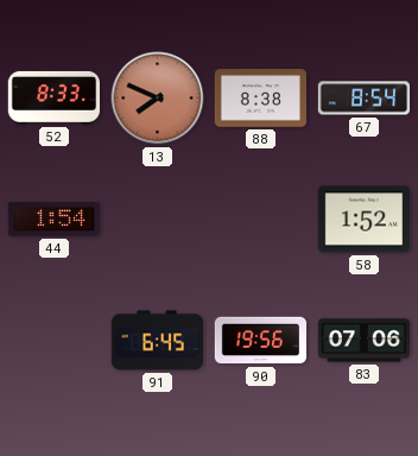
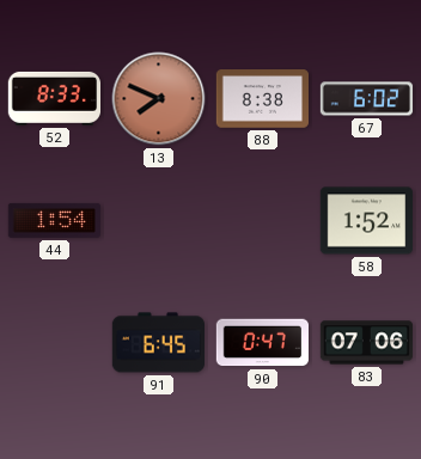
67: 8:54 -> 6:02 (367, 99)
90: 19:56 -> 0:47 (262, 343)
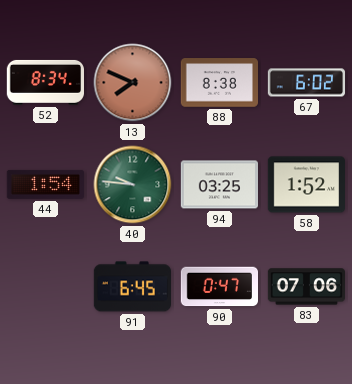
52: 8:33 -> 8:34 (45, 82)
40: none -> 9:46 (133, 185)
94: none -> 03:25 (219, 185)
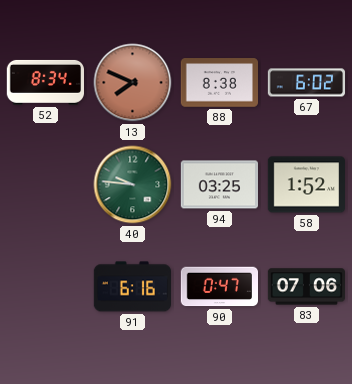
44: 1:54 -> none (45, 184)
91: 6:45 -> 6:16 (132, 287)
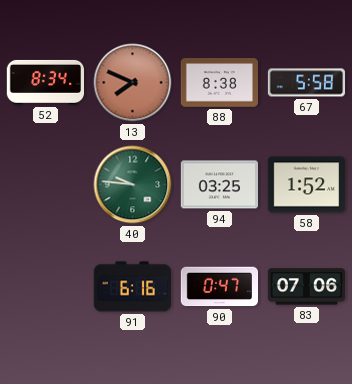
67: 6:02 -> 5:58 (307, 83)
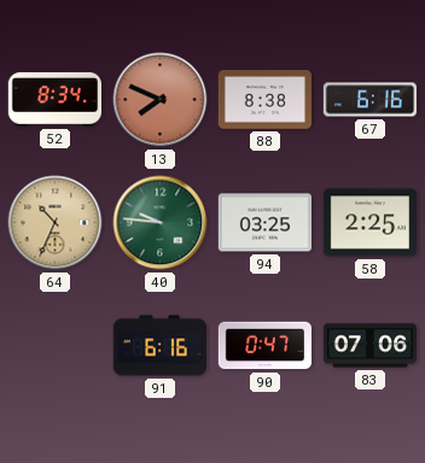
67: 5:58 -> 6:16 (371, 100)
64: none -> 10:34 (56, 223)
58: 1:52 -> 2:25 (369, 223)
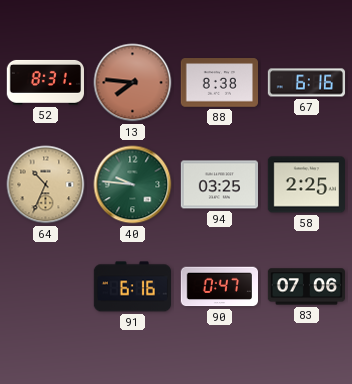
52: 8:34 -> 8:31 (45, 82)
13: 7:49 -> 7:46 (133, 83)
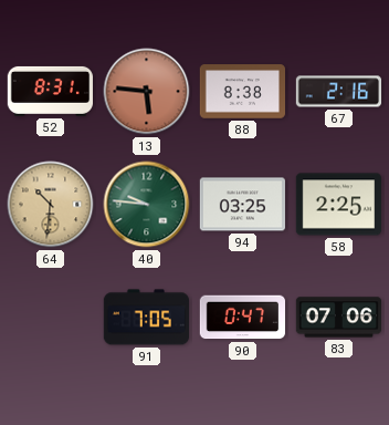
13: 7:46 -> 5:46 (147, 92)
67: 6:16 -> 2:16 (339, 92)
64: 10:34 -> 10:31 (51, 205)
91: 6:16 -> 7:05 (146, 318)
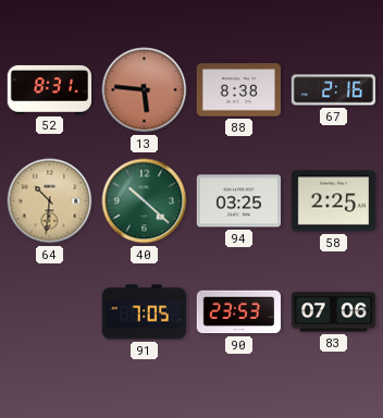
40: 9:46 -> 10:22 (145, 201)
90: 0:47 -> 23:53 (238, 312)
